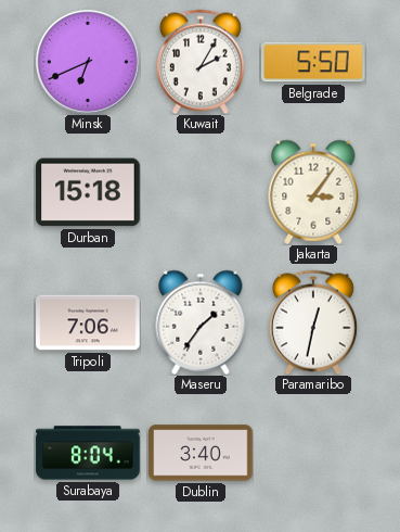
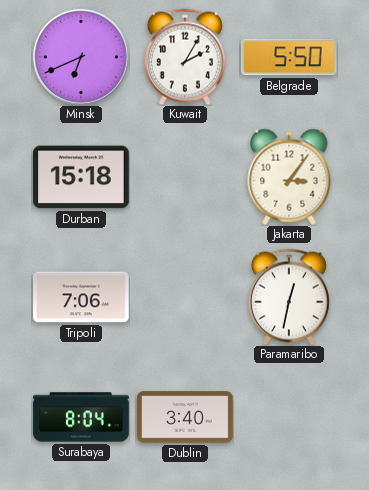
Maseru: 1:36 -> none (201, 322)
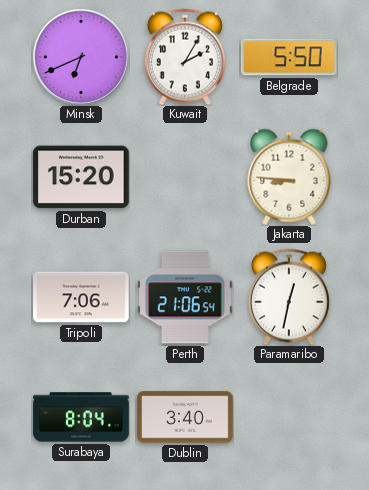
Durban: 15:18 -> 15:20 (81, 177)
Jakarta: 3:06 -> 8:46 (289, 177)
Perth: none -> 21:06 (186, 297)
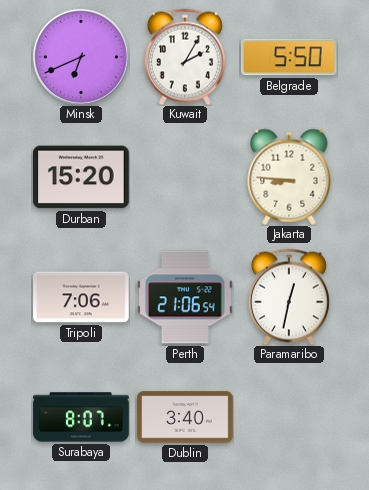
Surabaya: 8:04 -> 8:07 (81, 417)
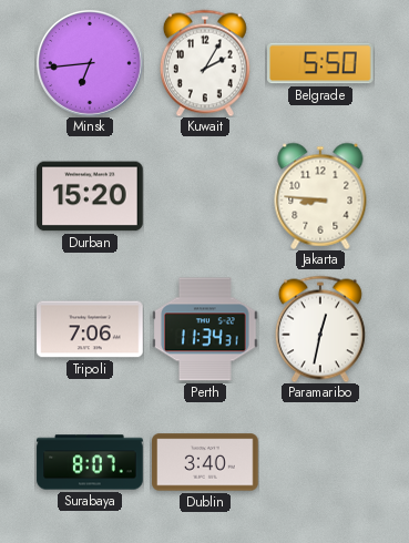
Minsk: 6:41 -> 6:44 (90, 63)
Perth: 21:06 -> 11:34 (206, 329)
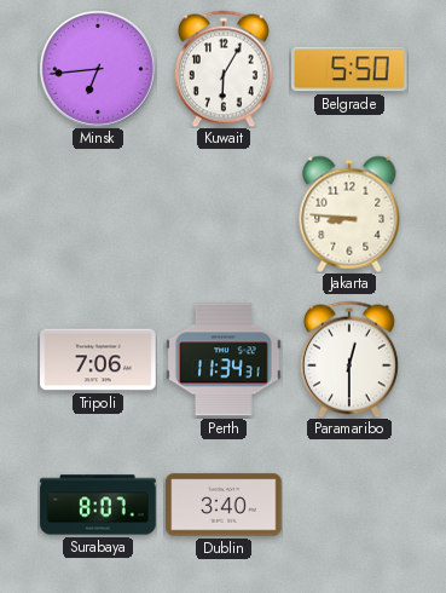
Kuwait: 2:05 -> 6:05 (224, 69)
Durban: 15:20 -> none (90, 196)
Paramaribo: 12:32 -> 12:30 (349, 359)
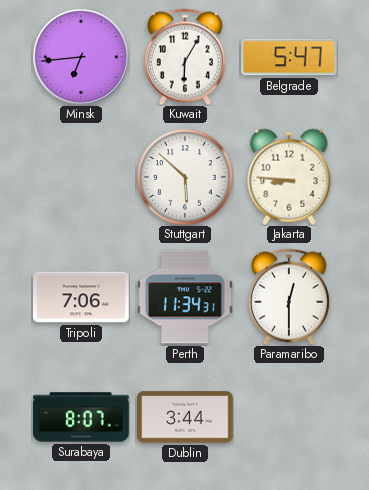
Belgrade: 5:50 -> 5:47 (290, 57)
Stuttgart: none -> 5:52 (185, 177)
Dublin: 3:40 -> 3:44 (185, 417)
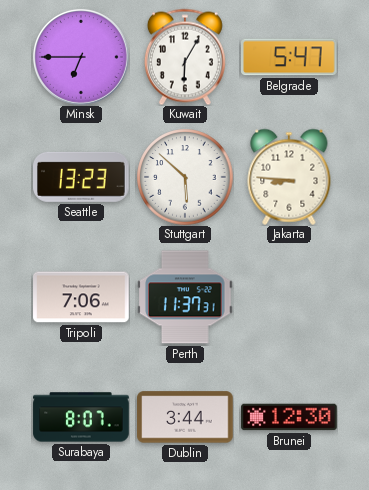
Minsk: 6:44 -> 6:45 (81, 57)
Seattle: none -> 13:23 (81, 177)
Perth: 11:34 -> 11:37 (186, 297)
Paramaribo: 12:30 -> none (289, 297)
Brunei: none -> 12:30 (289, 417)
